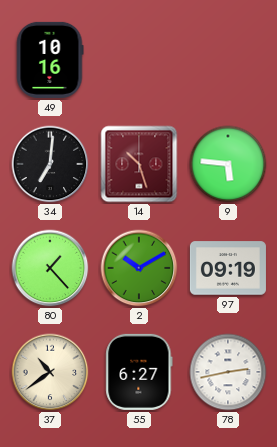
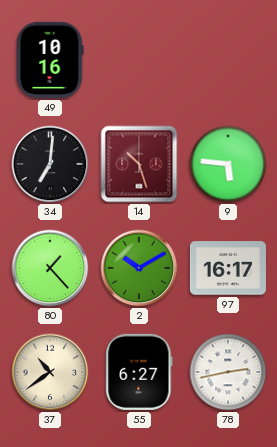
97: 09:19 -> 16:17 (228, 268)
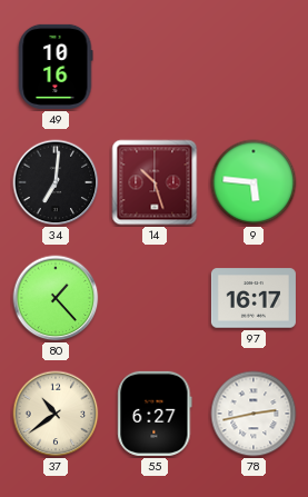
2: 10:10 -> none (139, 268)
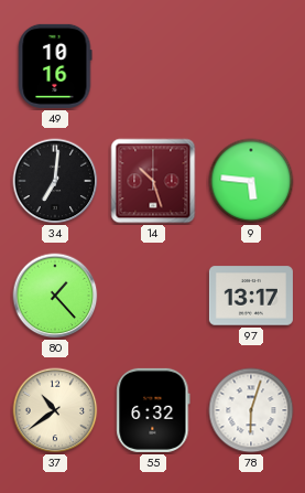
97: 16:17 -> 13:17 (251, 296)
55: 6:27 -> 6:32 (153, 410)
78: 2:43 -> 6:03 (251, 410)
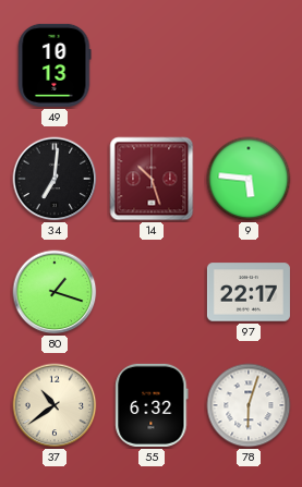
49: 10:16 -> 10:13 (55, 65)
80: 1:23 -> 1:18 (55, 292)
97: 13:17 -> 22:17 (249, 292)
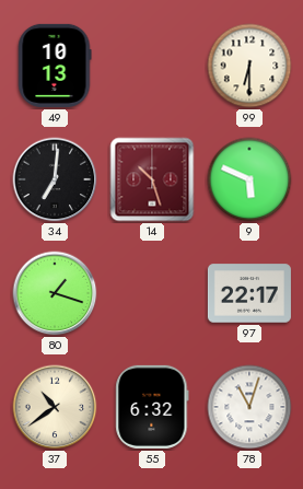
99: none -> 6:30 (249, 66)
9: 5:46 -> 5:49 (249, 179)
78: 6:03 -> 11:03 (249, 407)
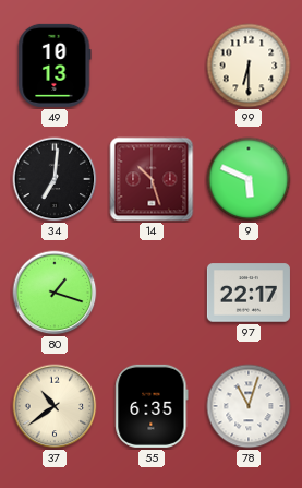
55: 6:32 -> 6:35 (152, 406)
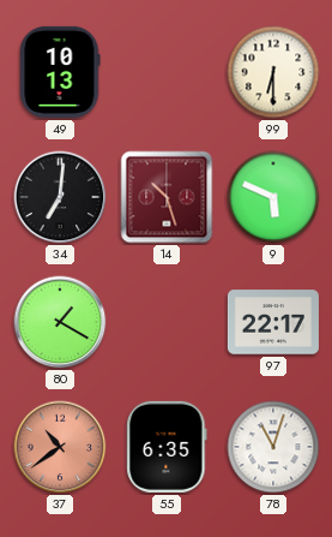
80: 1:18 -> 1:20 (60, 322)
37 dial: cream -> salmon (60, 447)
